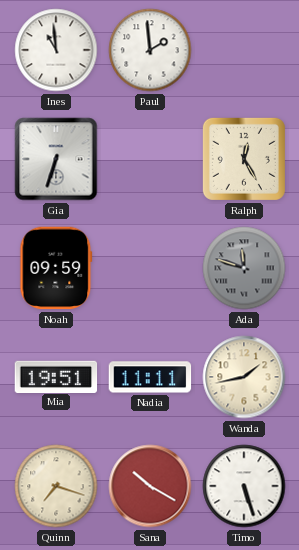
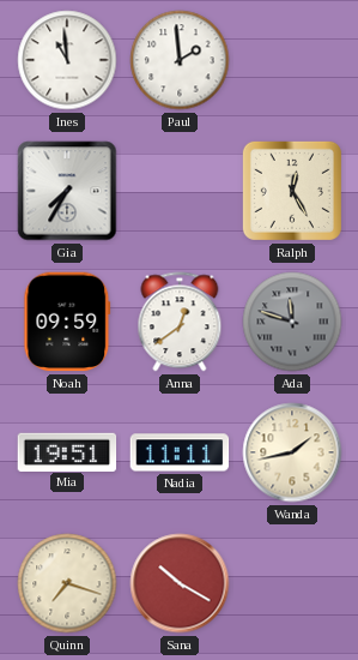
Gia: 6:33 -> 7:35 (67, 191)
Anna: none -> 12:39 (180, 322)
Timo: 5:27 -> none (244, 486)
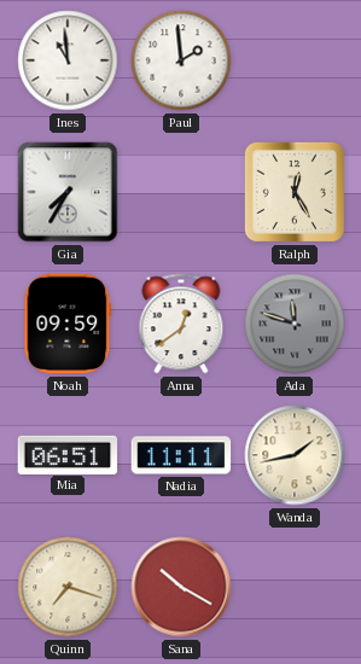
Mia: 19:51 -> 06:51 (68, 454)
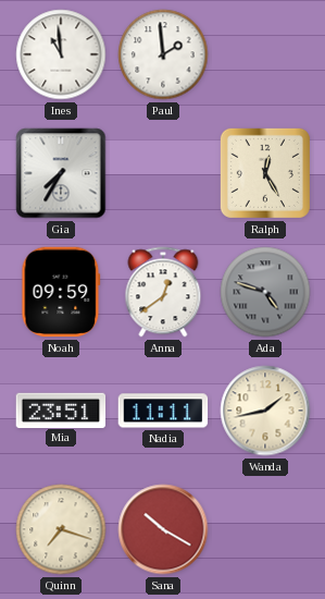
Ada: 11:48 -> 4:48 (265, 292)
Mia: 06:51 -> 23:51 (61, 409)
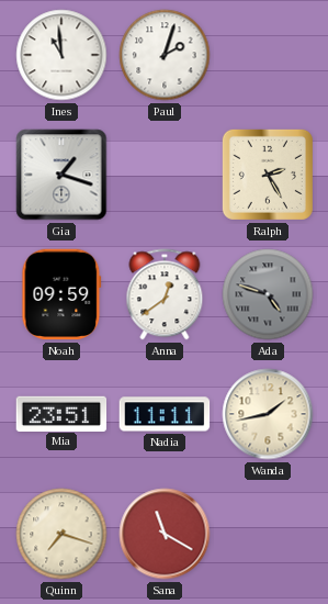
Paul: 1:59 -> 2:03 (165, 55)
Gia: 7:35 -> 1:18 (61, 175)
Ralph: 12:25 -> 2:25 (268, 175)
Sana: 10:20 -> 11:20 (165, 534)
